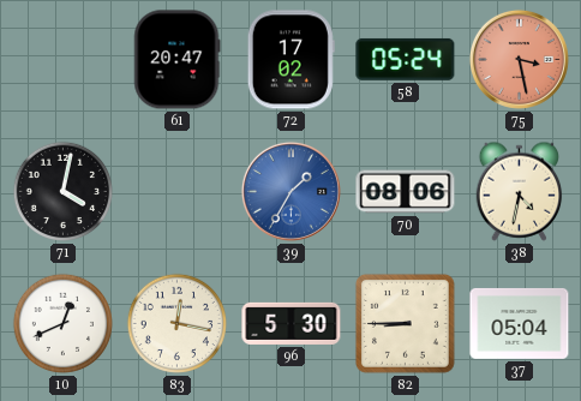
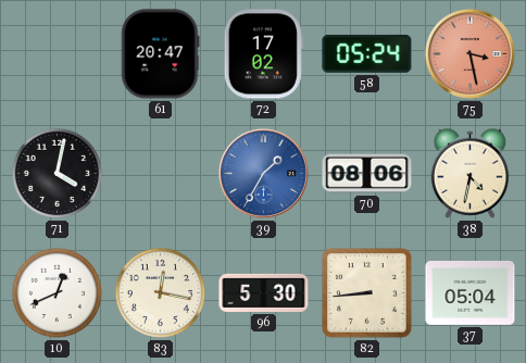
82: 8:45 -> 8:44 (366, 292)
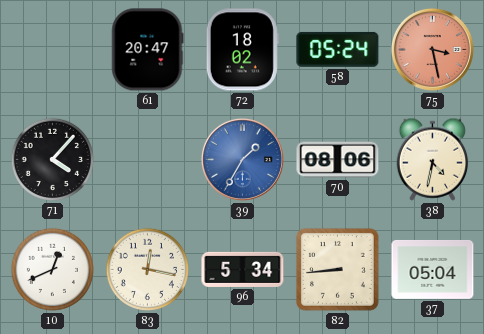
72: 17:02 -> 18:02 (242, 50)
71: 4:02 -> 4:07 (52, 159)
96: 5:30 -> 5:34 (243, 269)
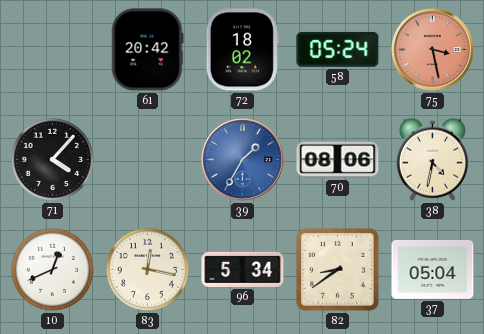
61: 20:47 -> 20:42 (148, 50)
82: 8:44 -> 8:39 (337, 269)
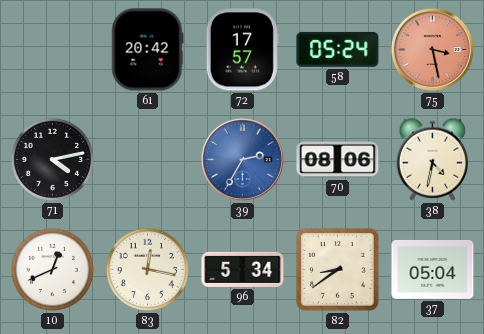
72: 18:02 -> 17:57 (242, 50)
71: 4:07 -> 4:13 (52, 159)
39: 1:35 -> 2:35 (242, 159)
